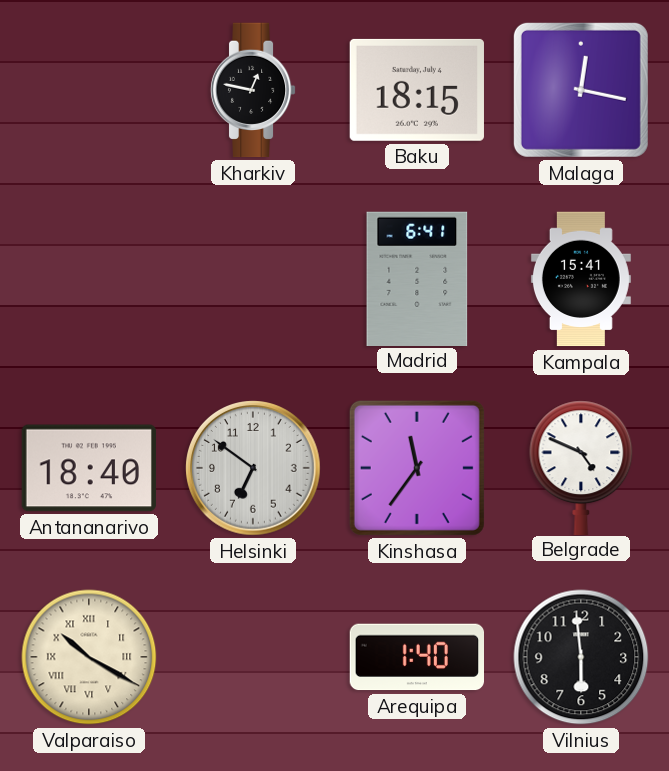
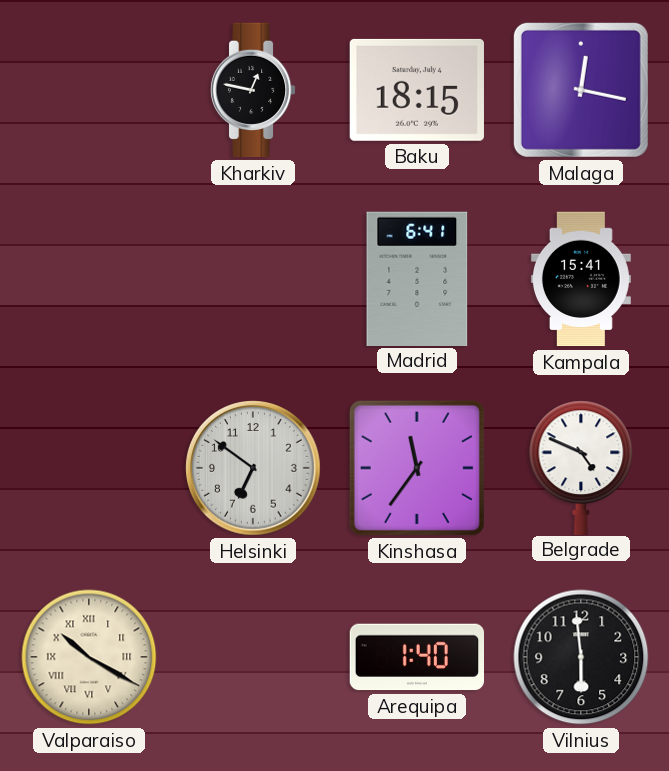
Antananarivo: 18:40 -> none (88, 468)
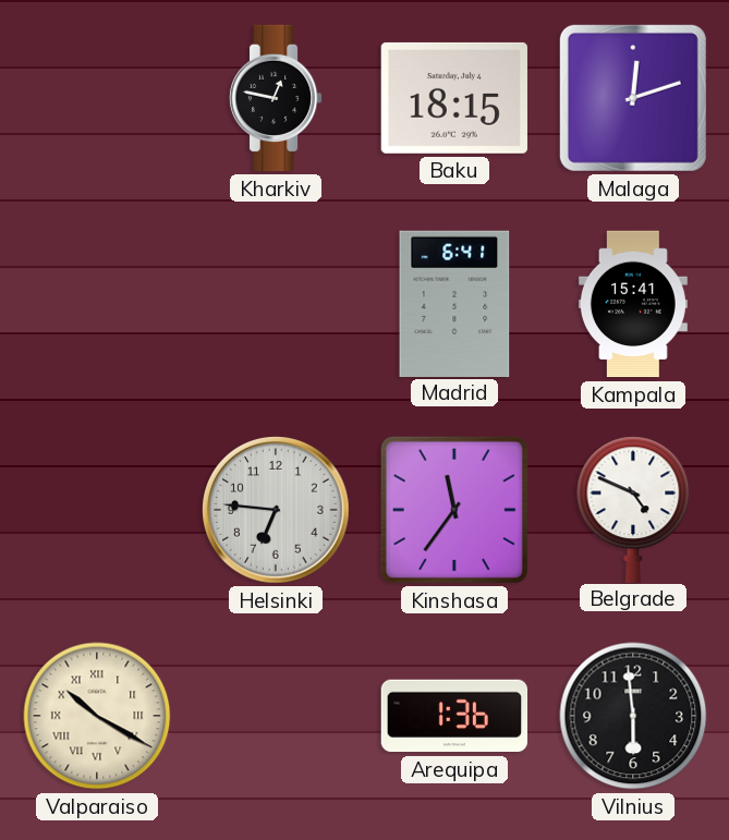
Malaga: 12:17 -> 12:12 (633, 98)
Helsinki: 6:51 -> 6:46 (277, 511)
Arequipa: 1:40 -> 1:36 (454, 716)
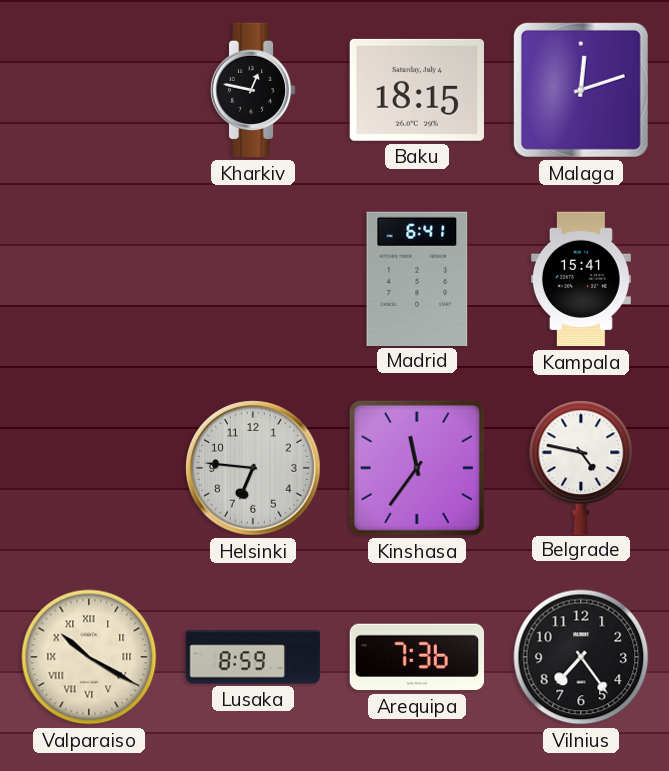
Belgrade: 4:49 -> 4:47 (581, 467)
Lusaka: none -> 8:59 (253, 657)
Arequipa: 1:36 -> 7:36 (417, 657)
Vilnius: 5:59 -> 7:24 (581, 657)
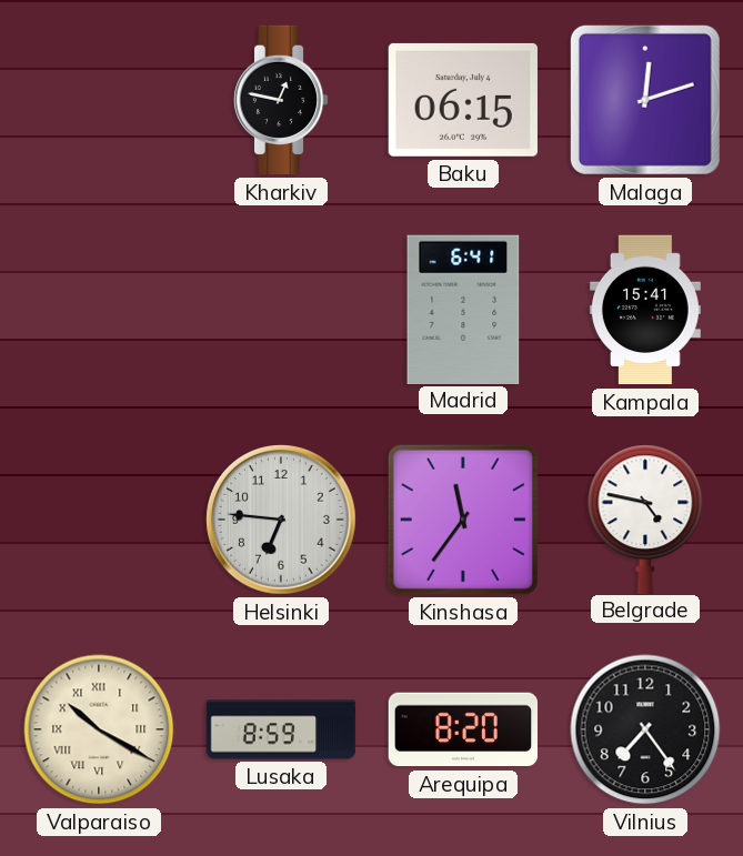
Baku: 18:15 -> 06:15 (463, 100)
Arequipa: 7:36 -> 8:20 (463, 729)
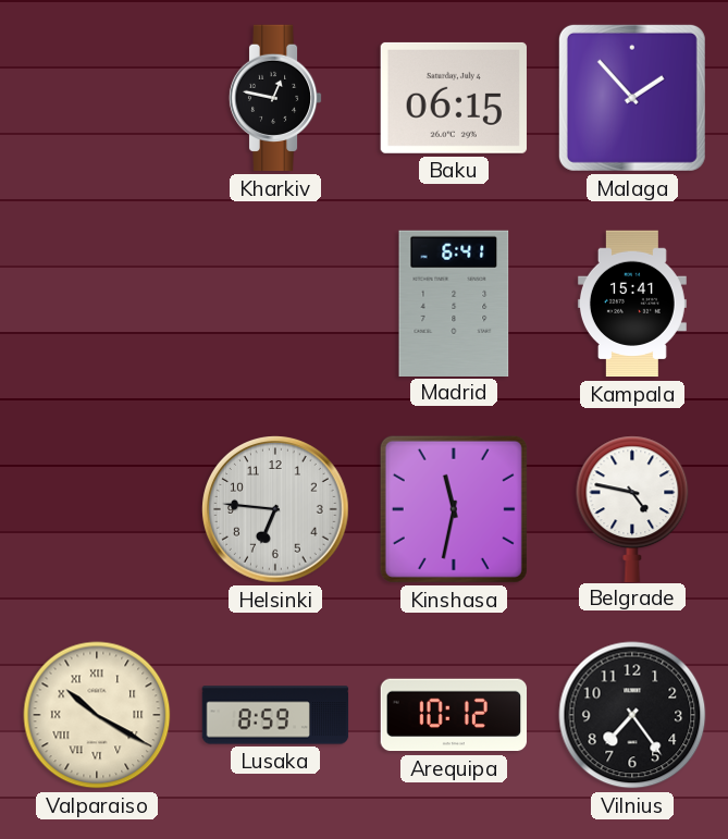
Malaga: 12:12 -> 1:53 (632, 98)
Kinshasa: 11:36 -> 11:32 (454, 509)
Arequipa: 8:20 -> 10:12 (454, 715)
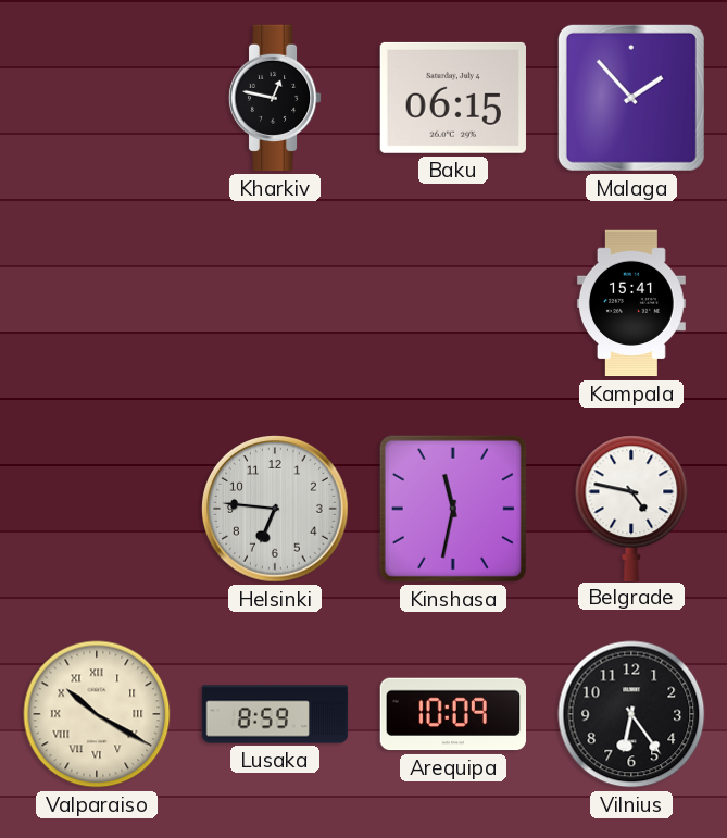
Madrid: 6:41 -> none (454, 303)
Arequipa: 10:12 -> 10:09 (453, 714)
Vilnius: 7:24 -> 6:24 (631, 714)
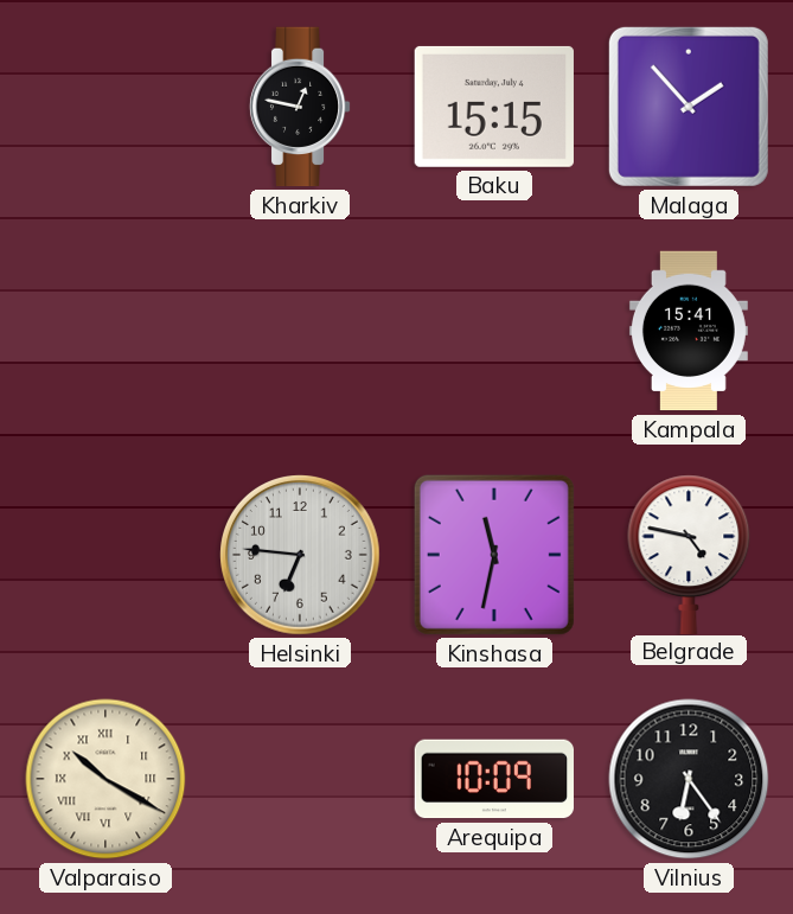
Baku: 06:15 -> 15:15 (494, 107)
Lusaka: 8:59 -> none (275, 714)
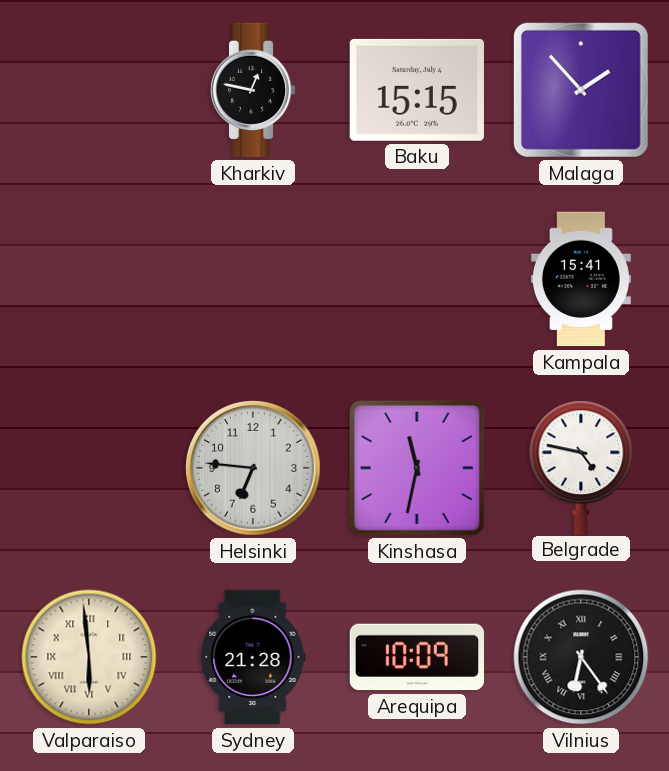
Valparaiso: 10:20 -> 5:59 (89, 657)
Sydney: none -> 21:28 (253, 657)
Vilnius numerals: Arabic -> Roman (581, 657)
